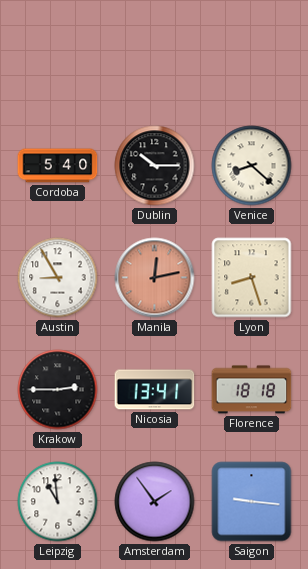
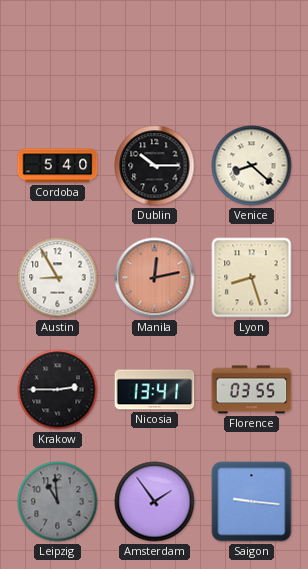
Florence: 18:18 -> 03:55 (252, 390)
Leipzig dial: white -> grey (58, 502)
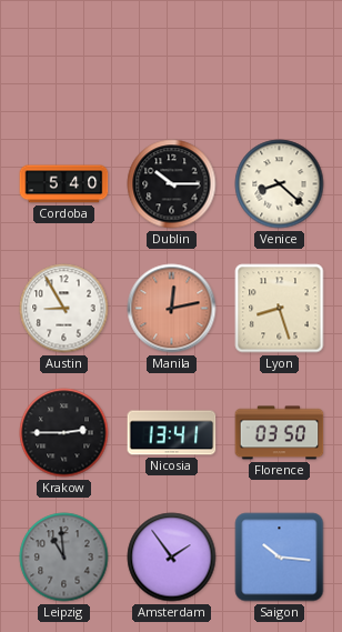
Florence: 03:55 -> 03:50 (280, 433)
Saigon: 9:16 -> 10:16 (280, 558)
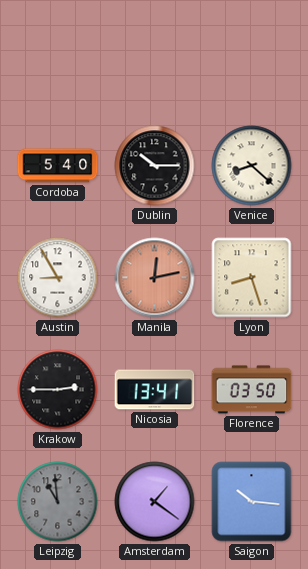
Amsterdam: 1:54 -> 1:21 (155, 502)
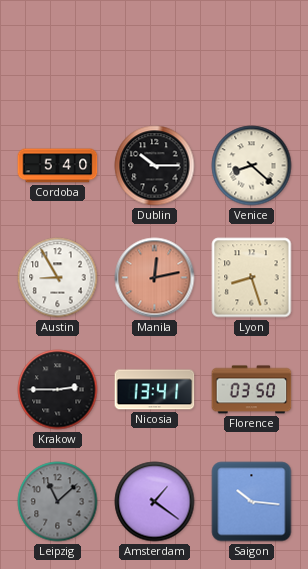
Leipzig: 10:59 -> 11:08 (58, 502)
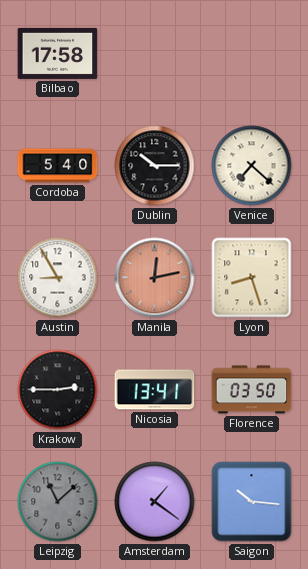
Bilbao: none -> 17:58 (58, 53)
Venice: 8:22 -> 7:22 (252, 166)
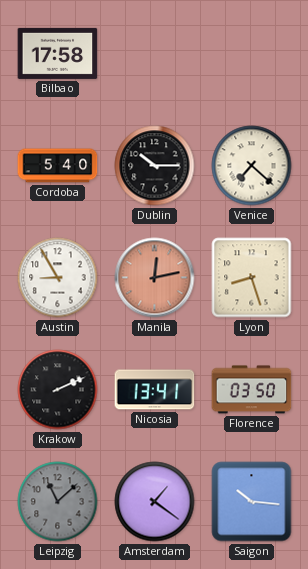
Krakow: 2:45 -> 2:11 (58, 390)
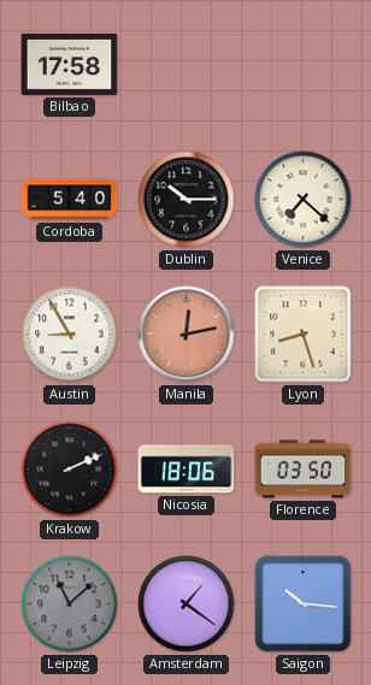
Nicosia: 13:41 -> 18:06 (187, 470)
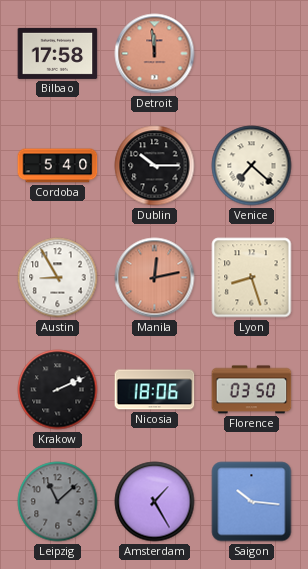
Detroit: none -> 11:59 (155, 54)
Amsterdam: 1:21 -> 1:25 (155, 502)
